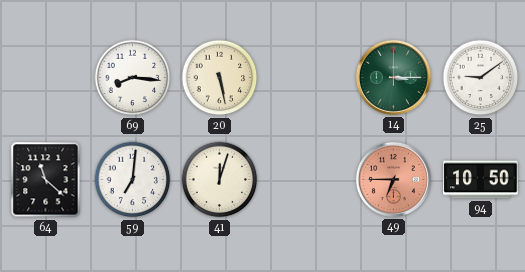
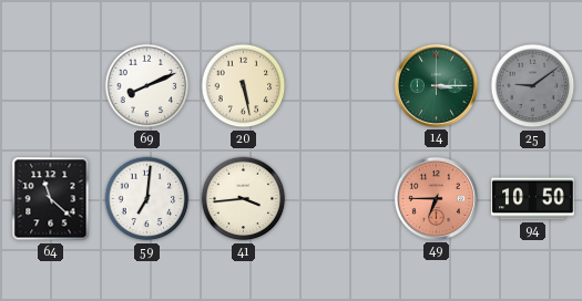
69: 8:16 -> 8:11 (147, 86)
25 dial: white -> grey (533, 86)
41: 12:03 -> 3:44 (244, 199)
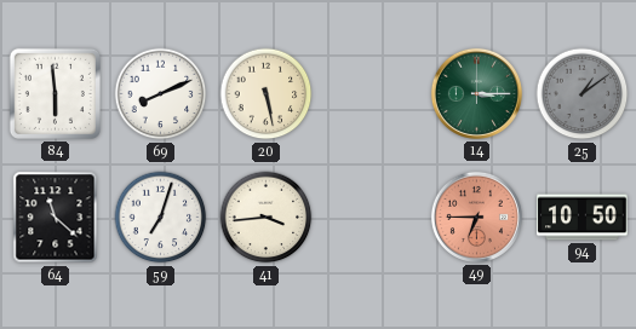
84: none -> 5:59 (55, 93)
25: 9:09 -> 1:09 (583, 94)
59: 7:01 -> 7:03 (161, 218)
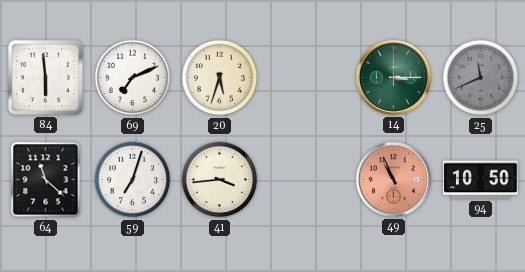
69: 8:11 -> 7:11 (133, 78)
20: 5:28 -> 5:33 (220, 78)
25: 1:09 -> 11:41 (481, 78)
49: 6:45 -> 10:56 (393, 179)
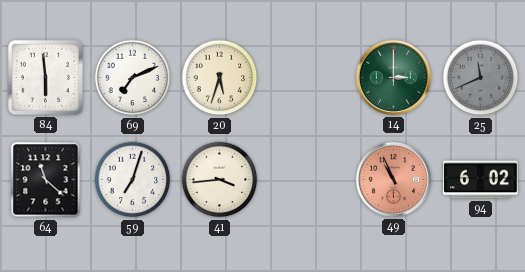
14: 3:15 -> 3:00 (393, 77)
94: 10:50 -> 6:02 (481, 180)
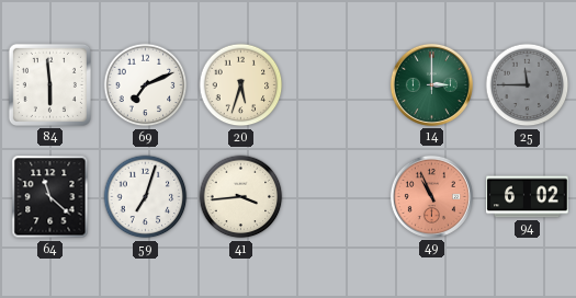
25: 11:41 -> 11:45 (528, 85)
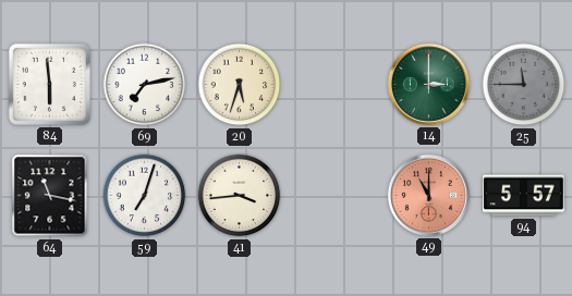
69: 7:11 -> 7:13 (145, 85)
64: 11:22 -> 11:17 (50, 196)
49: 10:56 -> 11:00 (428, 195)
94: 6:02 -> 5:57 (524, 196)
